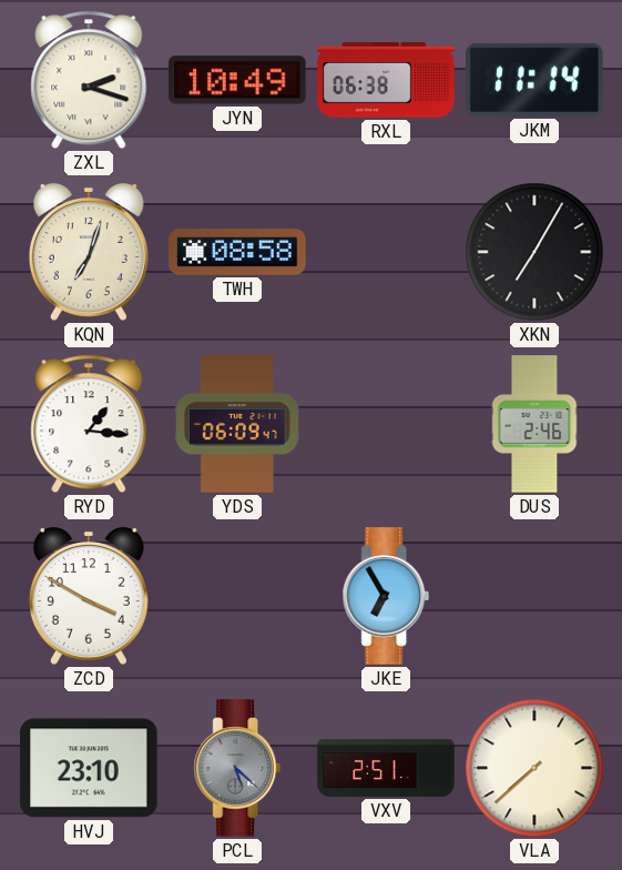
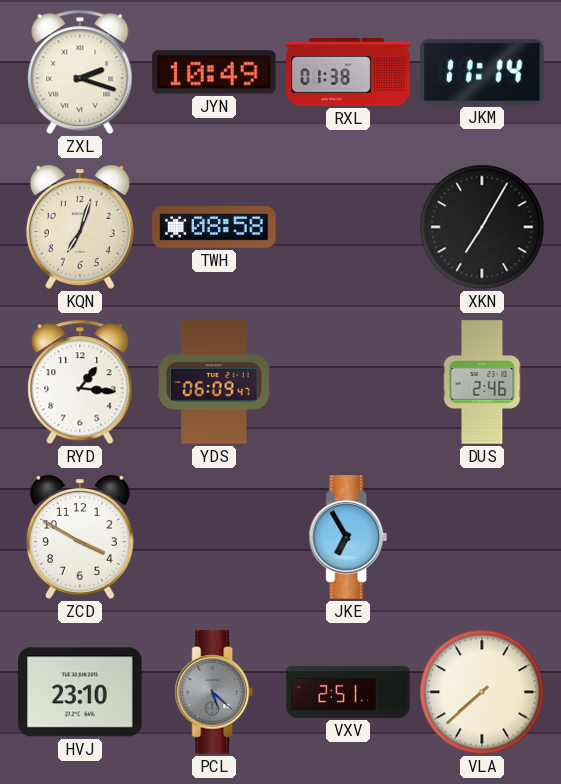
RXL: 06:38 -> 01:38 (348, 72)
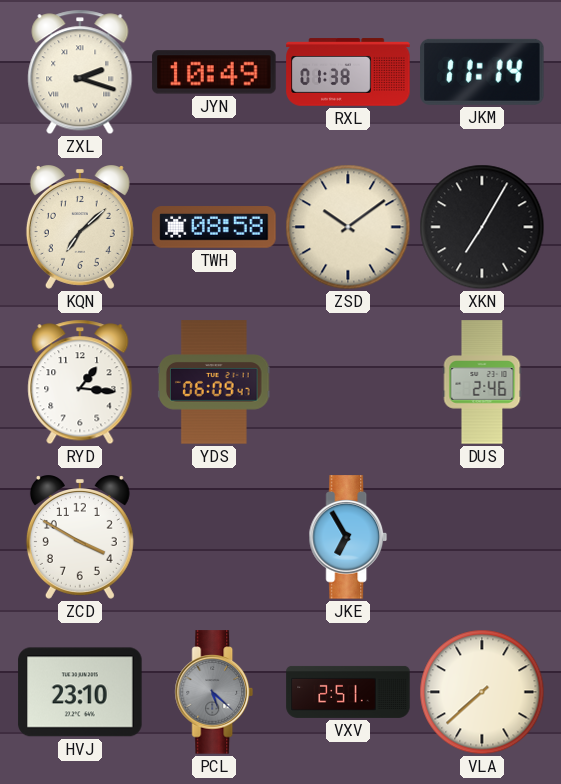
KQN: 7:03 -> 7:08 (80, 228)
ZSD: none -> 10:09 (348, 227)
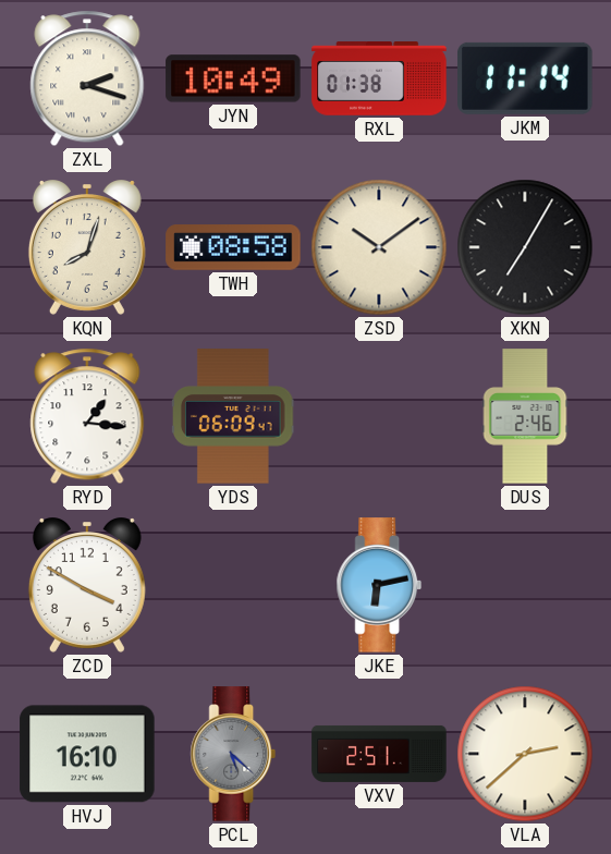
KQN: 7:08 -> 8:03 (87, 248)
JKE: 6:55 -> 6:13 (379, 585)
HVJ: 23:10 -> 16:10 (87, 754)
VLA: 7:38 -> 2:38 (525, 754)
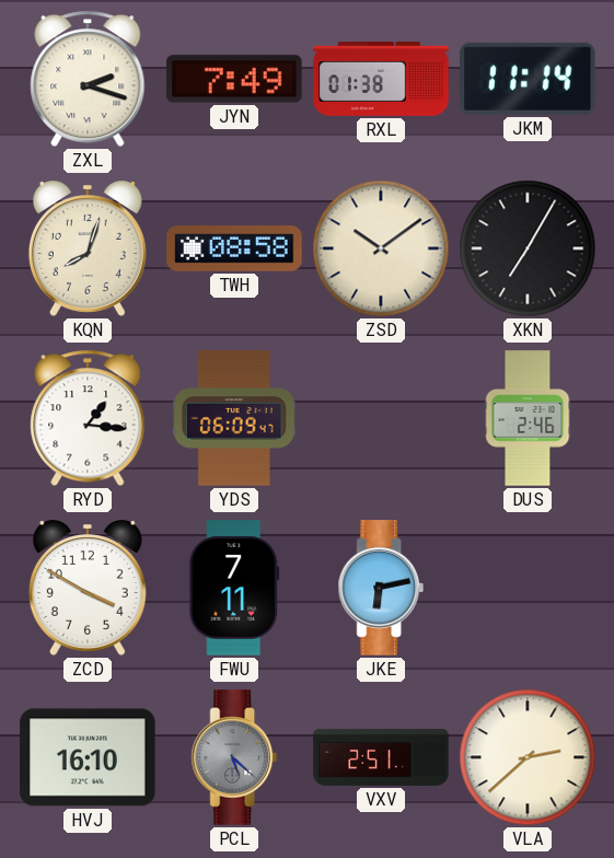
JYN: 10:49 -> 7:49 (234, 79)
FWU: none -> 7:11 (234, 588)
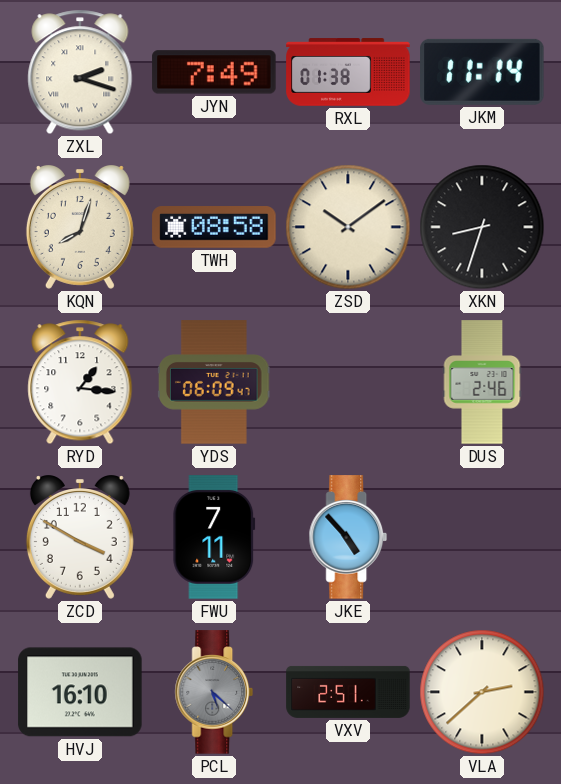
XKN: 7:05 -> 8:33 (482, 227)
JKE: 6:13 -> 4:53 (348, 537)
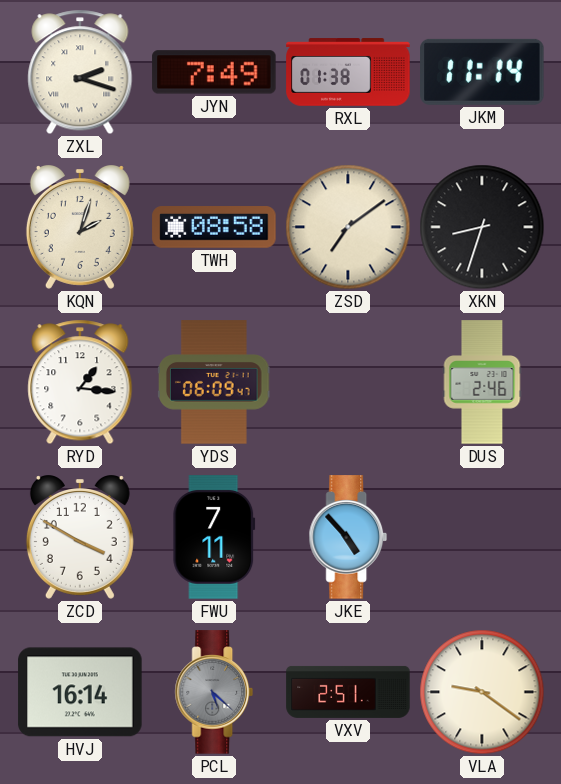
KQN: 8:03 -> 2:03 (80, 228)
ZSD: 10:09 -> 7:09 (348, 227)
HVJ: 16:10 -> 16:14 (80, 692)
VLA: 2:38 -> 9:21 (482, 692)
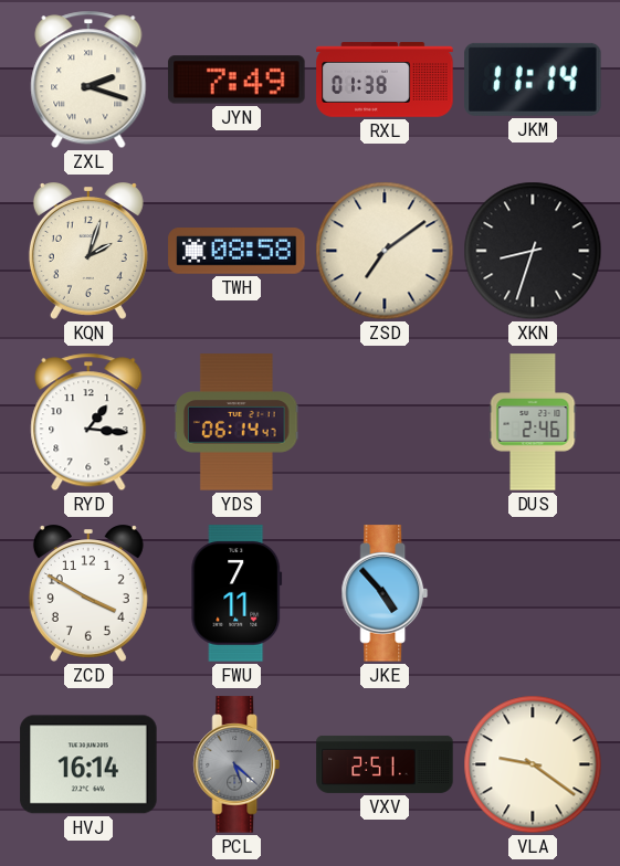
YDS: 06:09 -> 06:14 (238, 422)
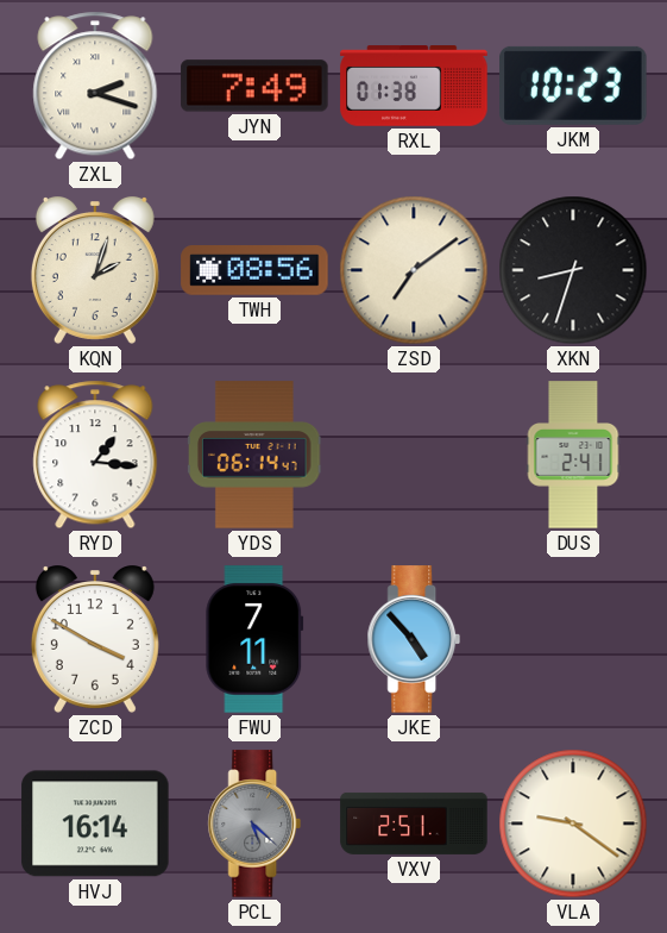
JKM: 11:14 -> 10:23 (573, 86)
TWH: 08:58 -> 08:56 (254, 270)
DUS: 2:46 -> 2:41 (573, 455)
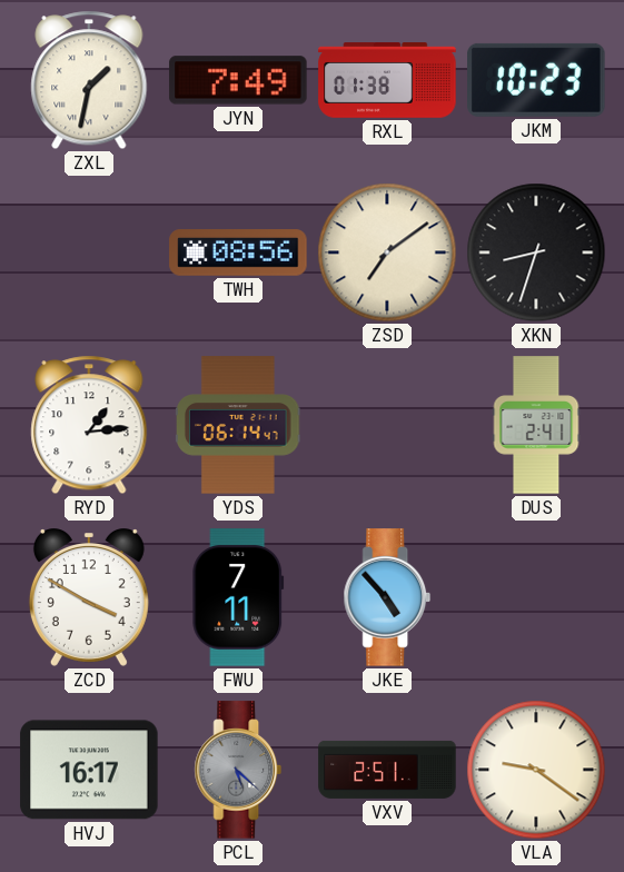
ZXL: 2:18 -> 1:32 (89, 80)
KQN: 2:03 -> none (95, 271)
RYD: 1:16 -> 1:14 (89, 425)
HVJ: 16:14 -> 16:17 (89, 770)
